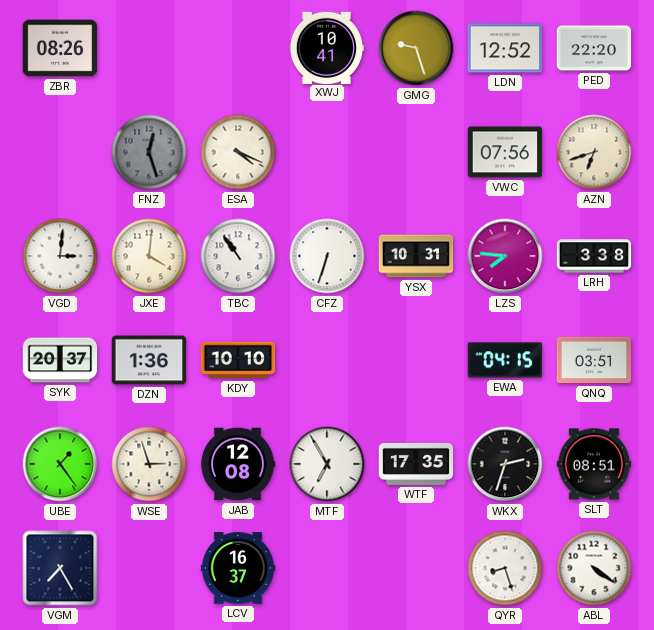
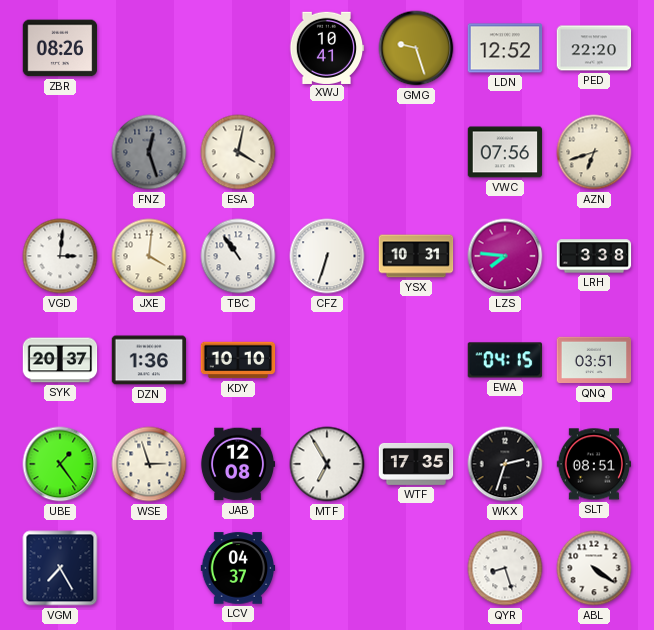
ESA: 4:19 -> 4:02 (238, 152)
LCV: 16:37 -> 04:37 (238, 568)
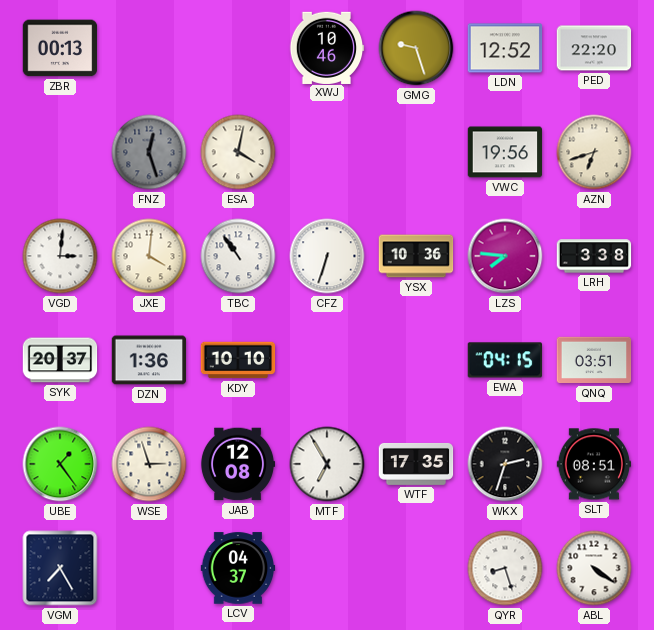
ZBR: 08:26 -> 00:13 (60, 48)
XWJ: 10:41 -> 10:46 (327, 47)
VWC: 07:56 -> 19:56 (505, 152)
YSX: 10:31 -> 10:36 (416, 256)
